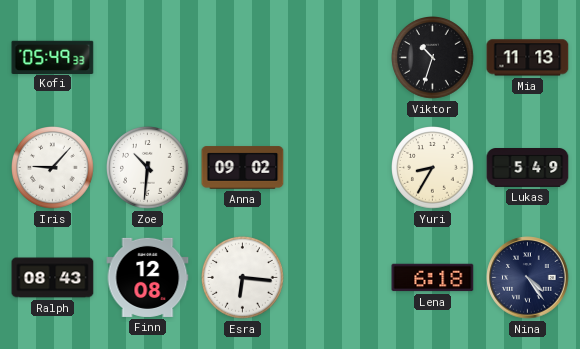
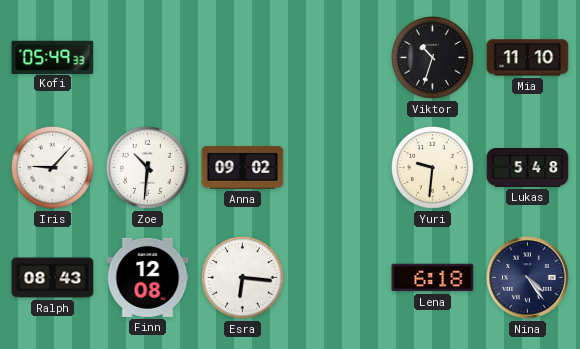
Mia: 11:13 -> 11:10 (528, 58)
Yuri: 8:35 -> 9:31 (433, 168)
Lukas: 5:49 -> 5:48 (528, 168)
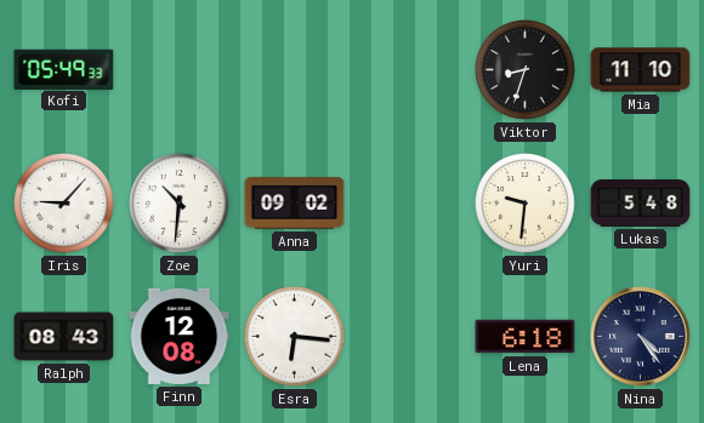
Viktor: 10:33 -> 8:33 (526, 70)
